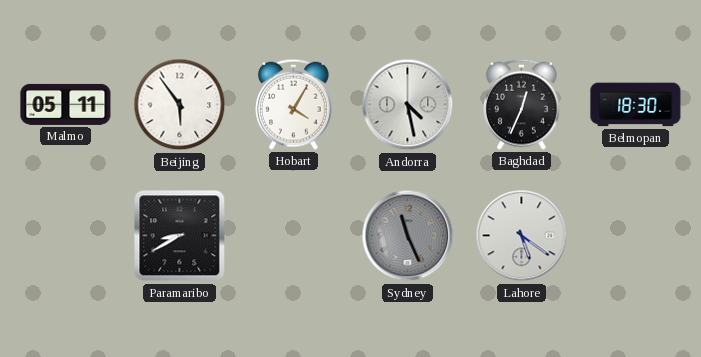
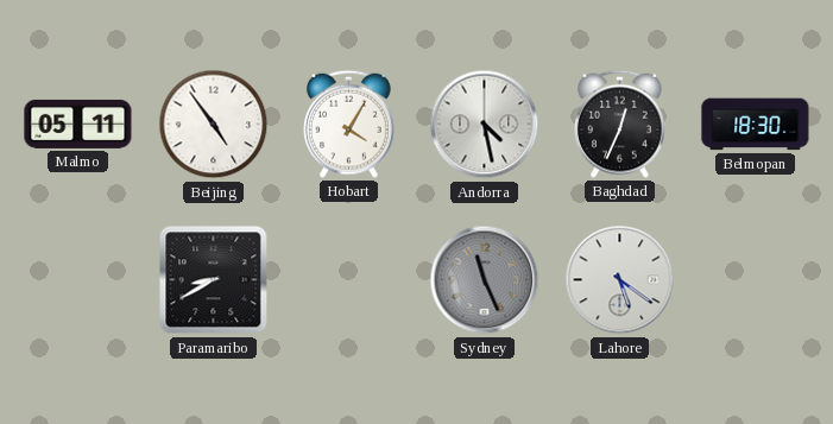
Beijing: 5:54 -> 4:54 (214, 125)
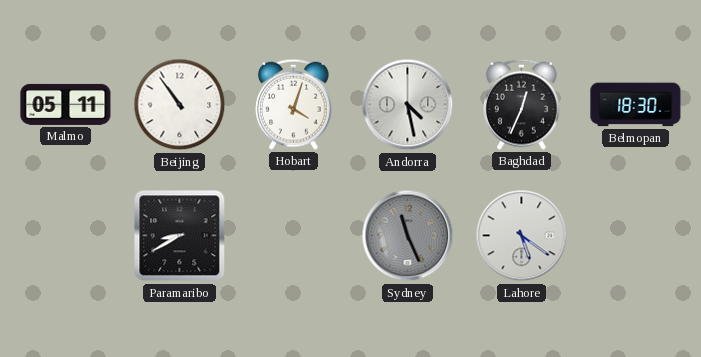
Beijing: 4:54 -> 10:54 (180, 105)
Hobart: 4:05 -> 4:03 (294, 104)
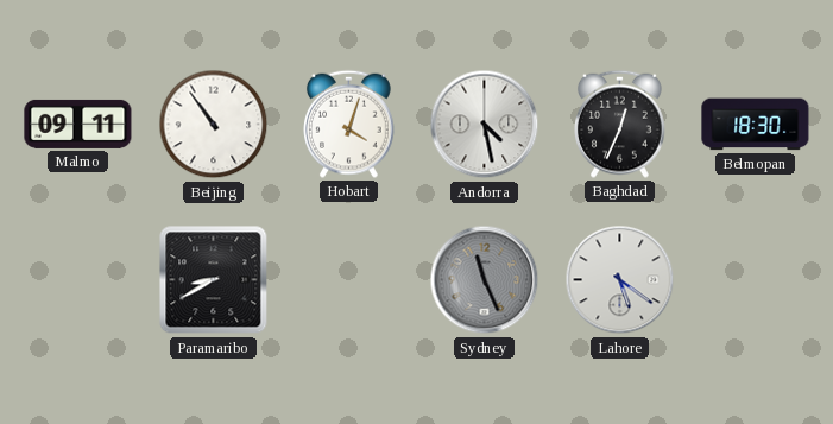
Malmo: 05:11 -> 09:11 (78, 124)
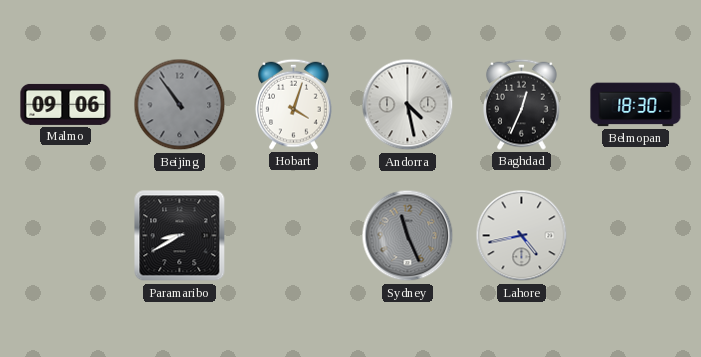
Malmo: 09:11 -> 09:06 (66, 104)
Beijing dial: white -> grey (180, 105)
Lahore: 5:21 -> 4:43 (522, 236)
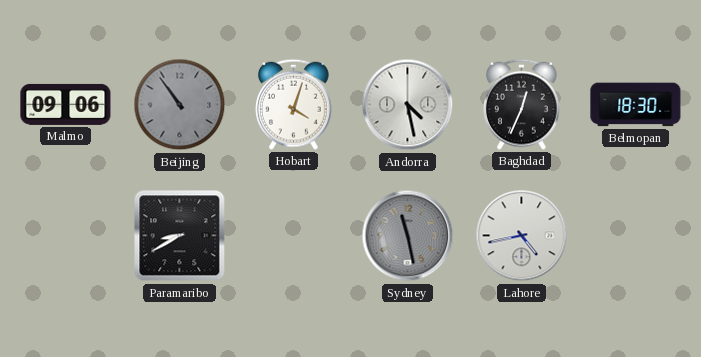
Sydney: 11:26 -> 11:28 (408, 236)
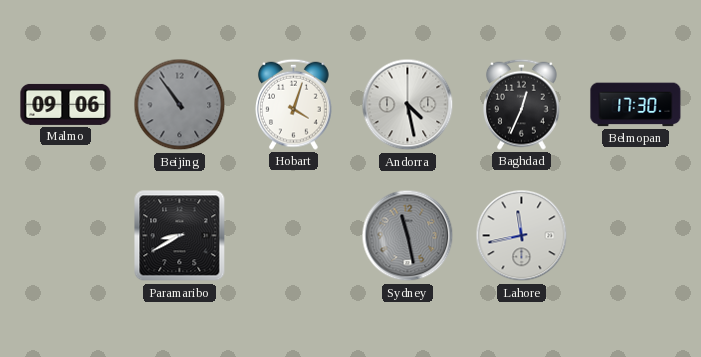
Belmopan: 18:30 -> 17:30 (636, 105)
Lahore: 4:43 -> 11:43 (522, 236)
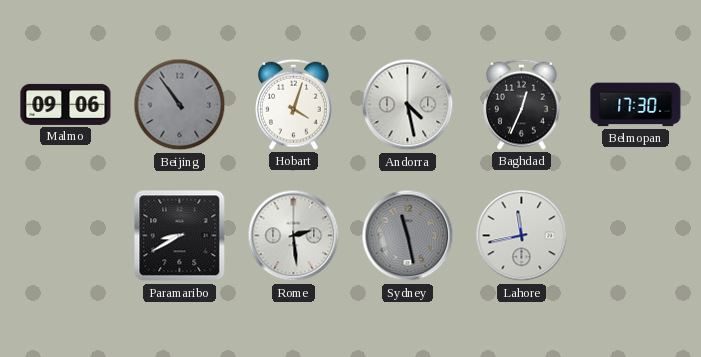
Rome: none -> 2:29 (294, 236)
